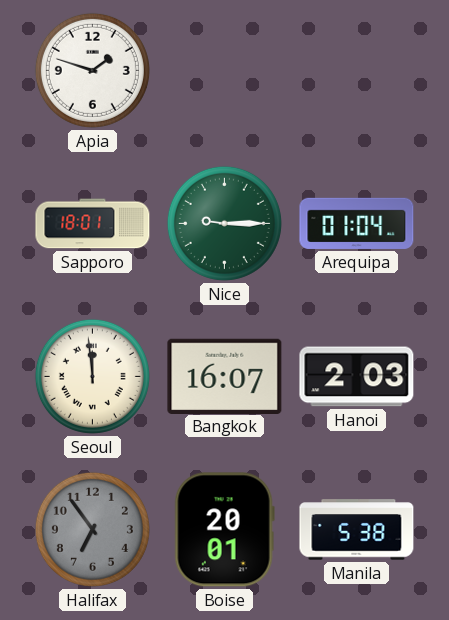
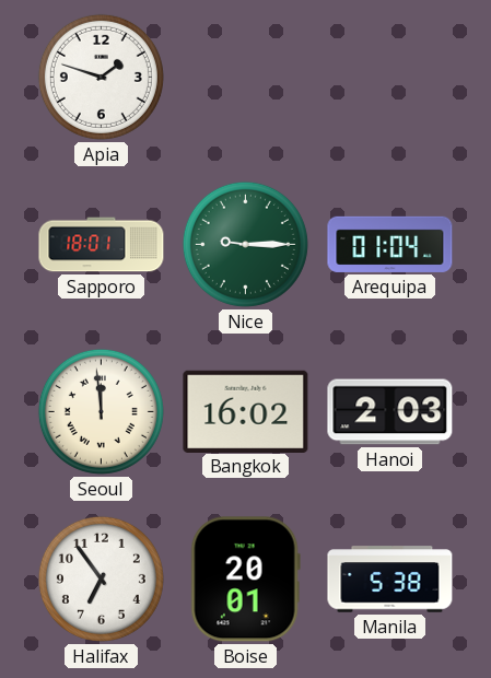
Bangkok: 16:07 -> 16:02 (246, 411)
Halifax dial: grey -> white (101, 578)
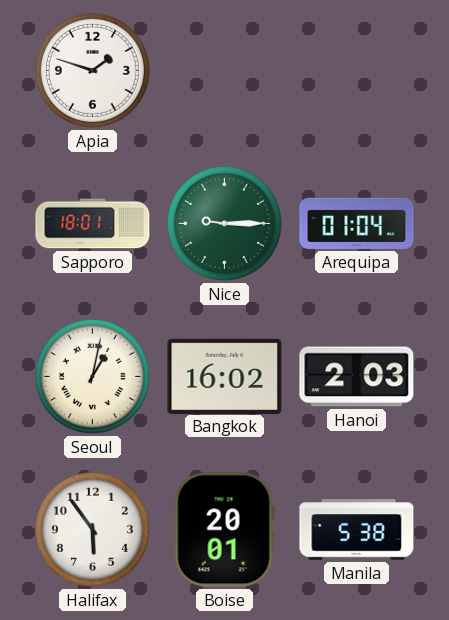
Seoul: 11:59 -> 1:02 (92, 376)
Halifax: 6:54 -> 5:54 (92, 529)
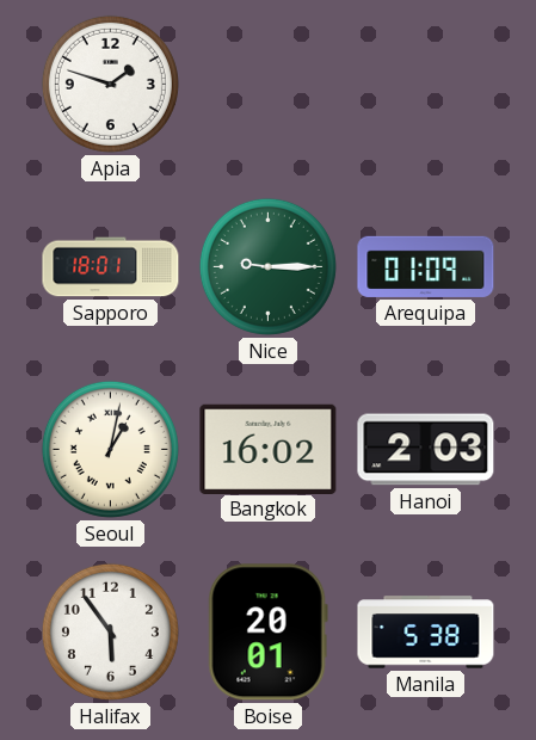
Arequipa: 01:04 -> 01:09 (426, 266)
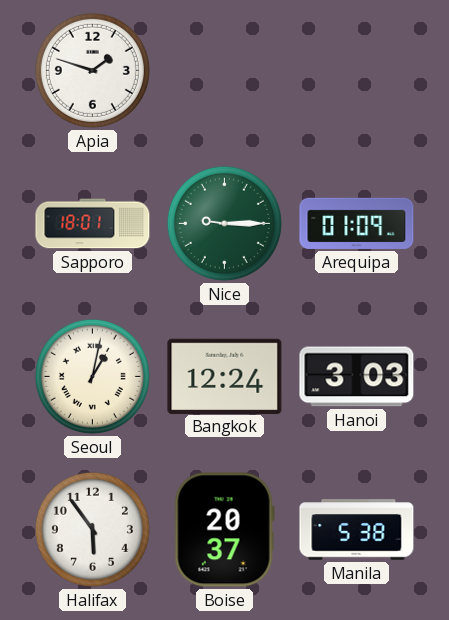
Bangkok: 16:02 -> 12:24 (225, 376)
Hanoi: 2:03 -> 3:03 (357, 377)
Boise: 20:01 -> 20:37 (224, 530)
